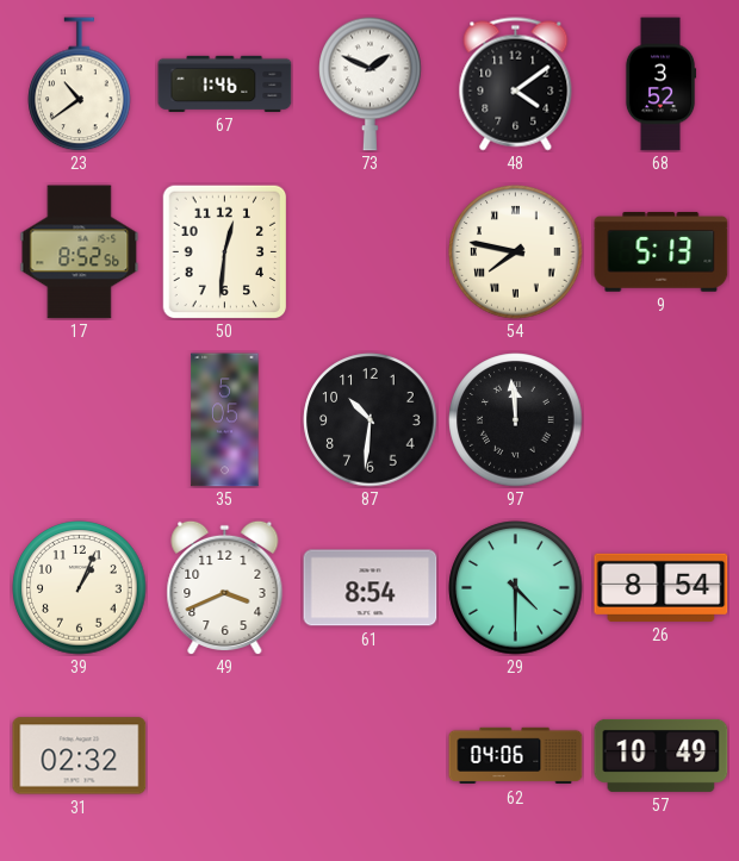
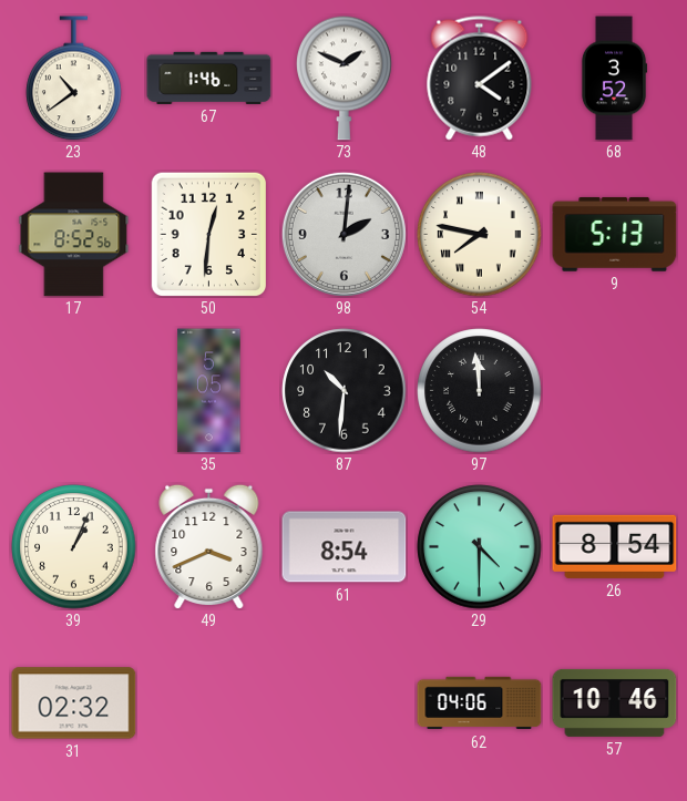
98: none -> 2:01 (343, 234)
57: 10:49 -> 10:46 (615, 702)
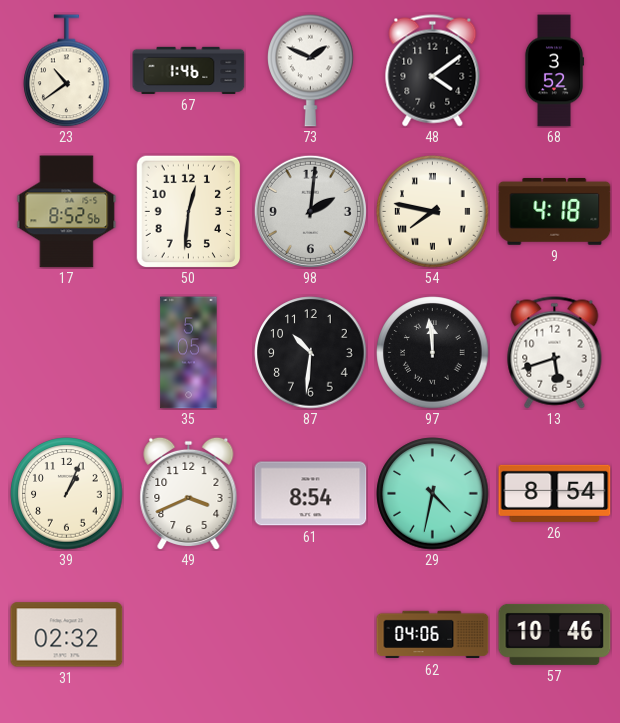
9: 5:13 -> 4:18 (555, 211)
13: none -> 5:42 (555, 353)
29: 4:30 -> 4:32 (433, 494)
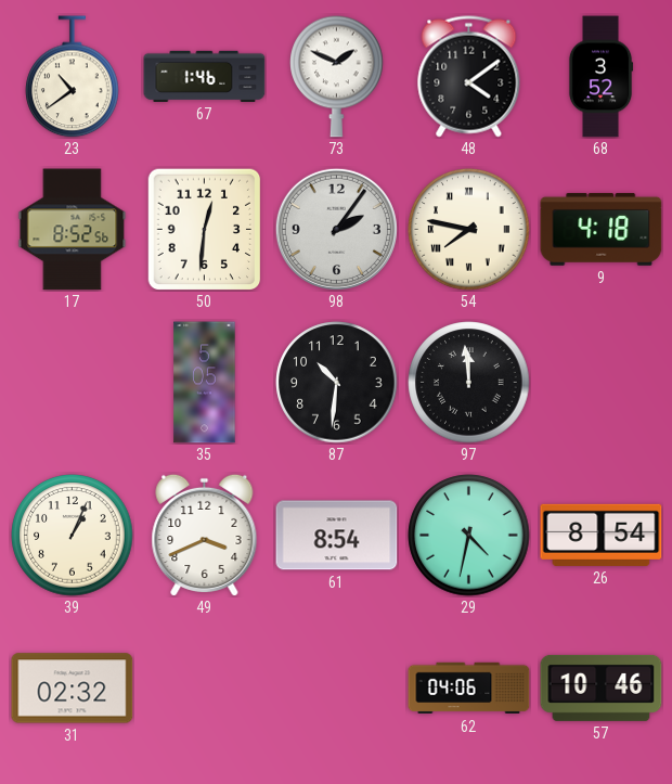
98: 2:01 -> 2:06 (336, 229)
13: 5:42 -> none (555, 353)
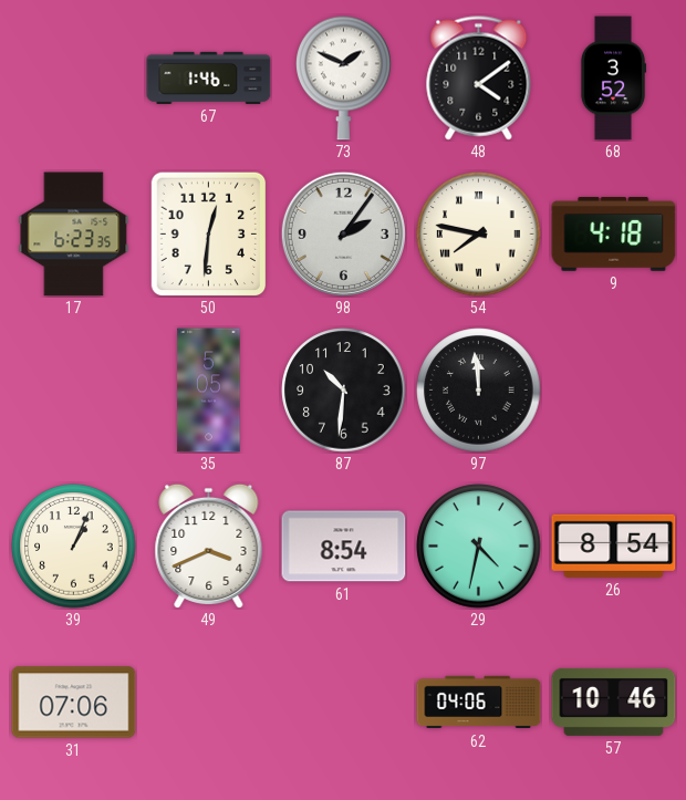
23: 10:39 -> none (73, 77)
17: 8:52 -> 6:23 (74, 235)
31: 02:32 -> 07:06 (74, 703)
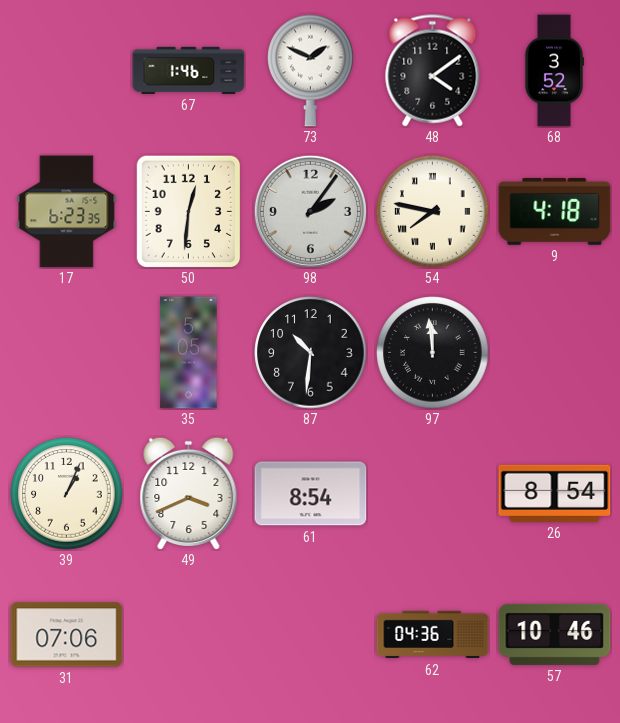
29: 4:32 -> none (479, 547)
62: 04:06 -> 04:36 (433, 635)
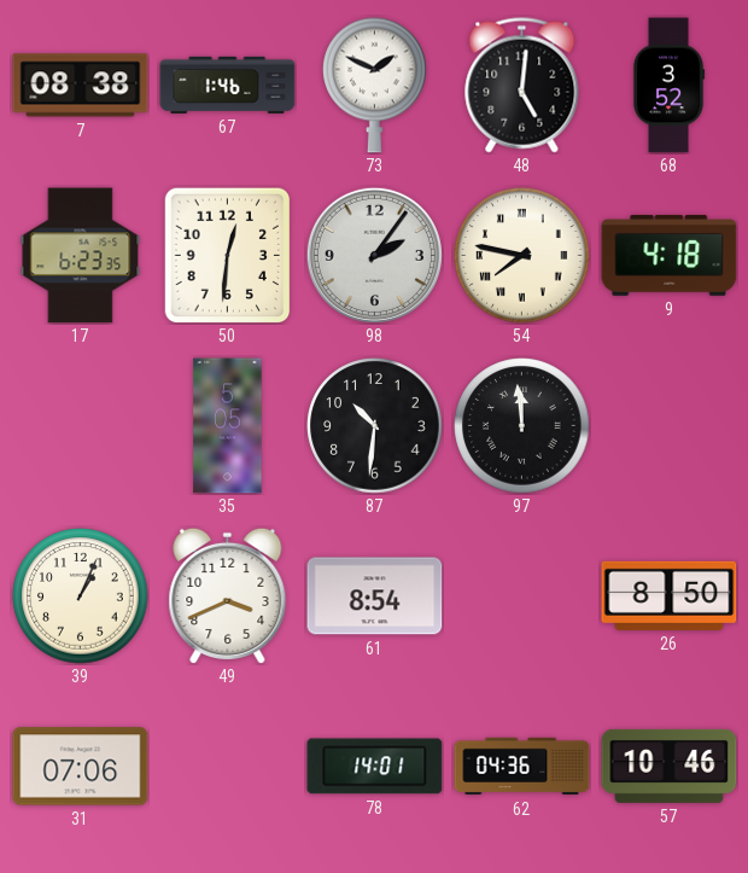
7: none -> 08:38 (81, 86)
48: 4:09 -> 5:01 (522, 86)
26: 8:54 -> 8:50 (670, 595)
78: none -> 14:01 (375, 767)
